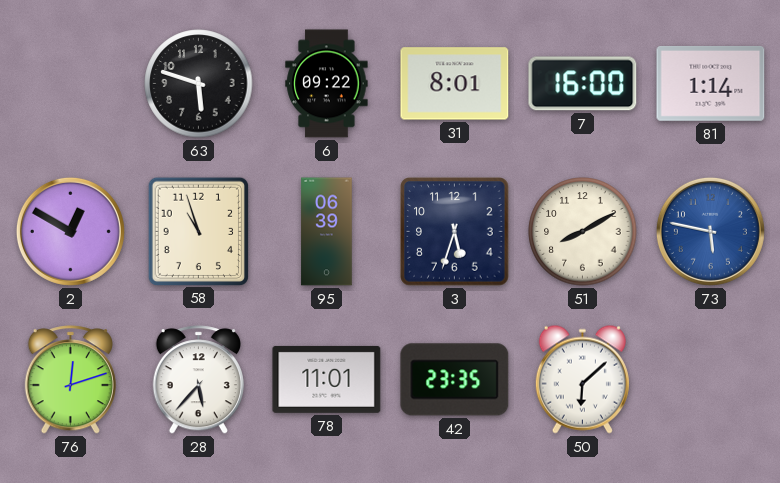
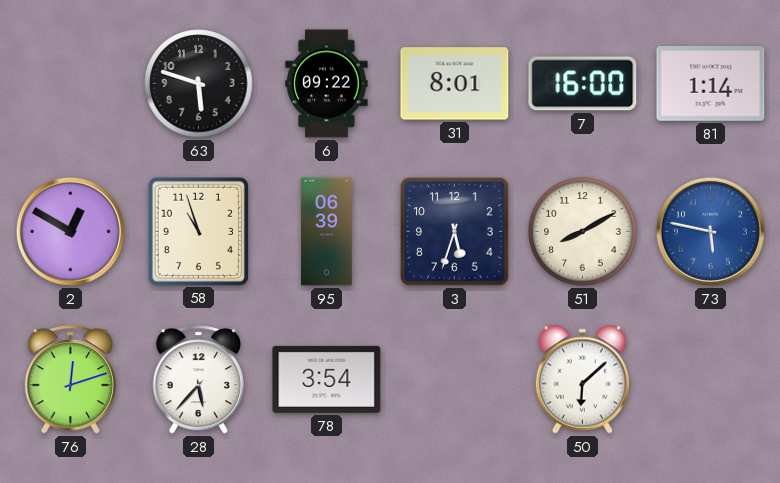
78: 11:01 -> 3:54 (327, 379)
42: 23:35 -> none (455, 380)
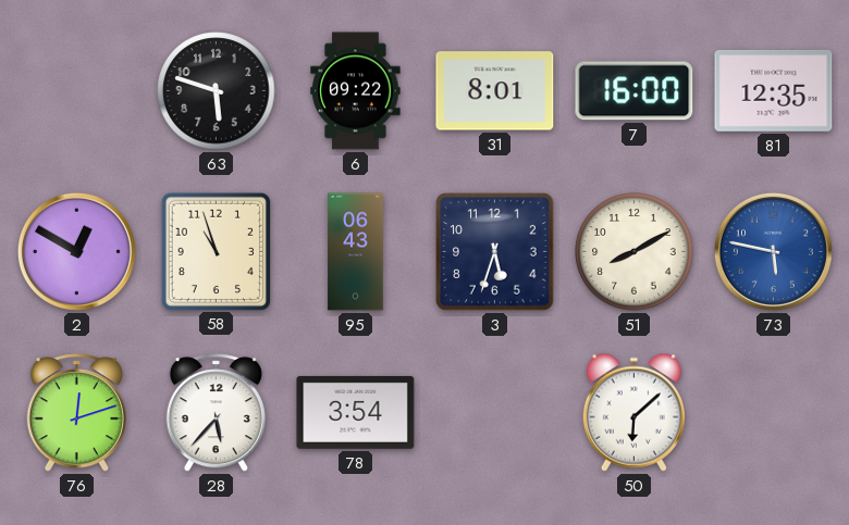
81: 1:14 -> 12:35 (774, 90)
95: 06:39 -> 06:43 (356, 252)
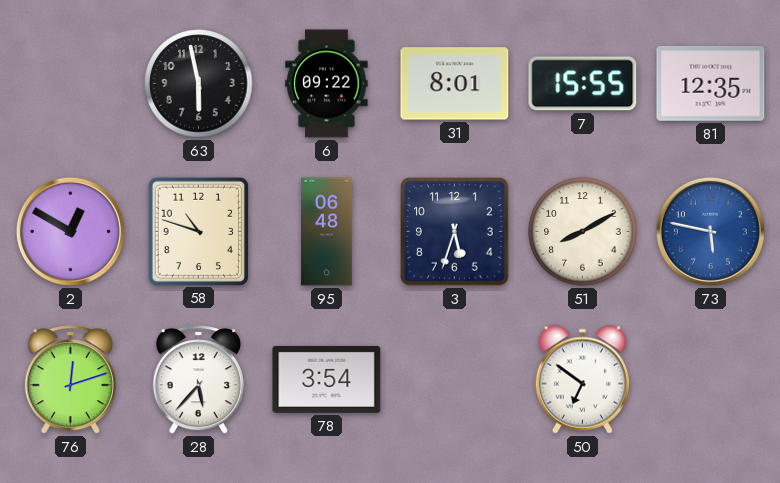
63: 5:48 -> 5:58 (199, 84)
7: 16:00 -> 15:55 (583, 84)
58: 10:57 -> 10:48 (198, 231)
95: 06:43 -> 06:48 (327, 232)
50: 6:08 -> 6:51 (582, 379)
